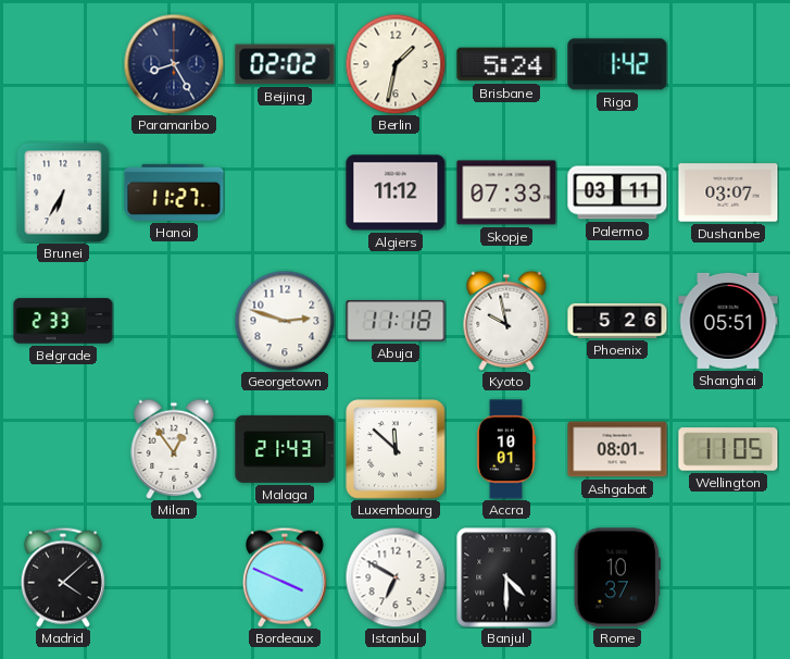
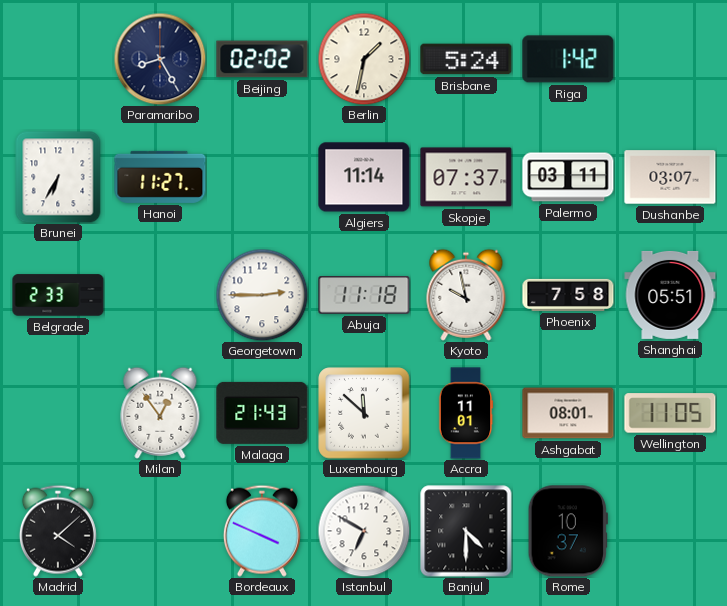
Algiers: 11:12 -> 11:14 (364, 177)
Skopje: 07:33 -> 07:37 (466, 177)
Georgetown: 2:48 -> 2:45 (262, 295)
Phoenix: 5:26 -> 7:58 (568, 295)
Accra: 10:01 -> 11:01 (466, 413)
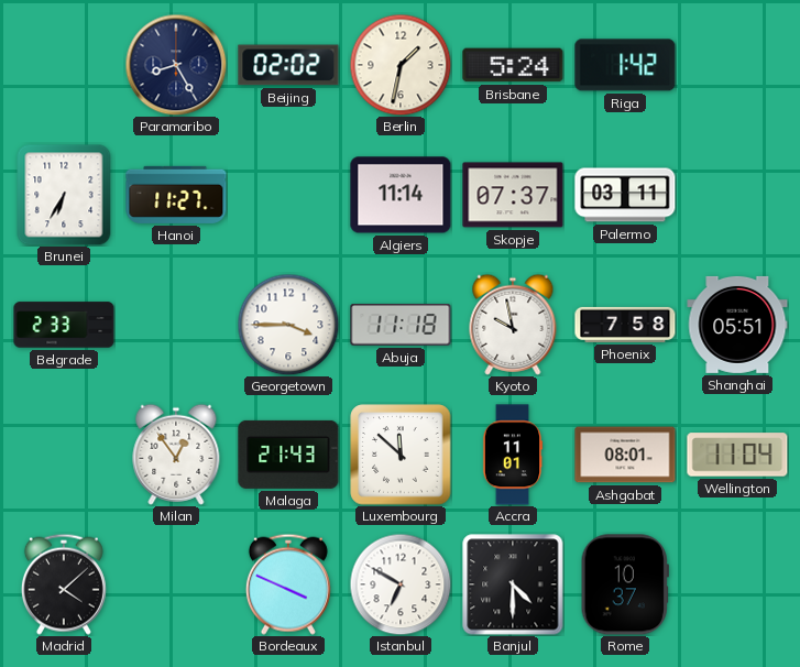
Dushanbe: 03:07 -> none (670, 177)
Georgetown: 2:45 -> 3:45 (288, 325)
Wellington: 11:05 -> 11:04 (737, 455)
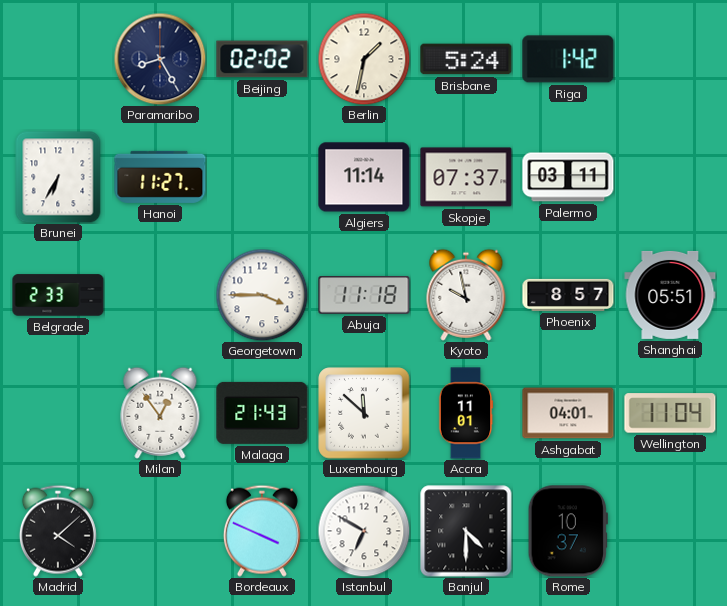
Phoenix: 7:58 -> 8:57 (568, 295)
Ashgabat: 08:01 -> 04:01 (568, 413)
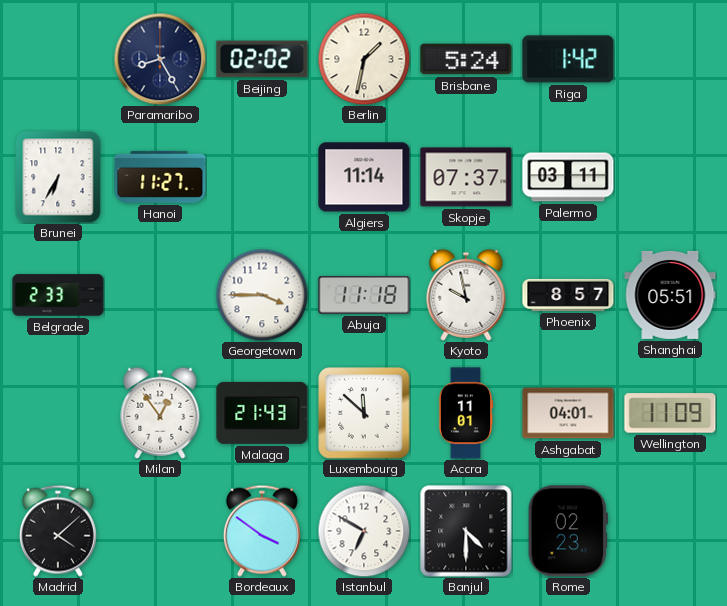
Wellington: 11:04 -> 11:09 (670, 413)
Bordeaux: 3:49 -> 3:51 (262, 531)
Rome: 10:37 -> 02:23 (568, 531)
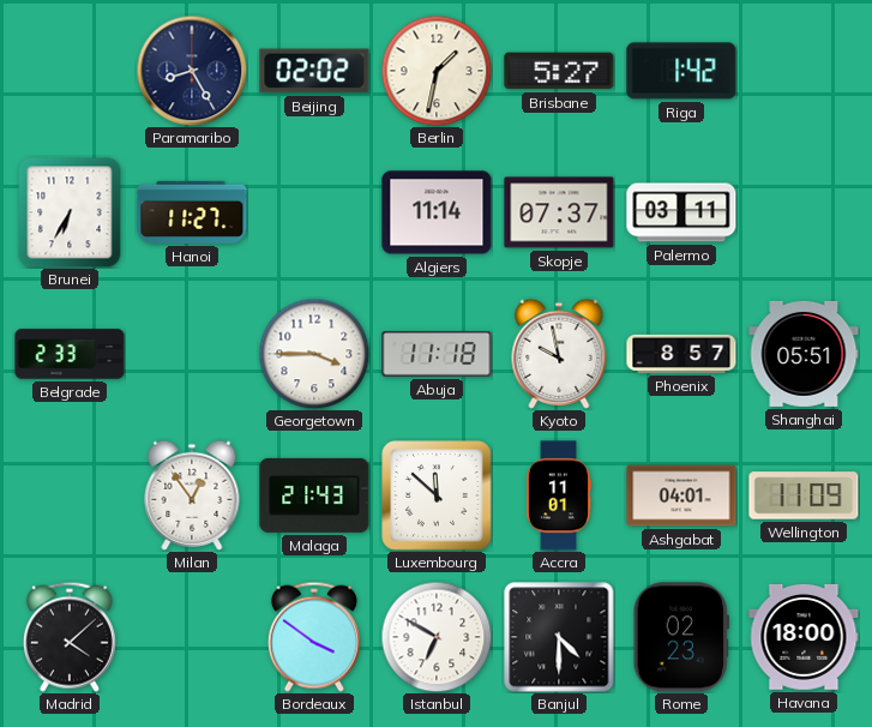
Brisbane: 5:24 -> 5:27 (559, 71)
Havana: none -> 18:00 (804, 637)
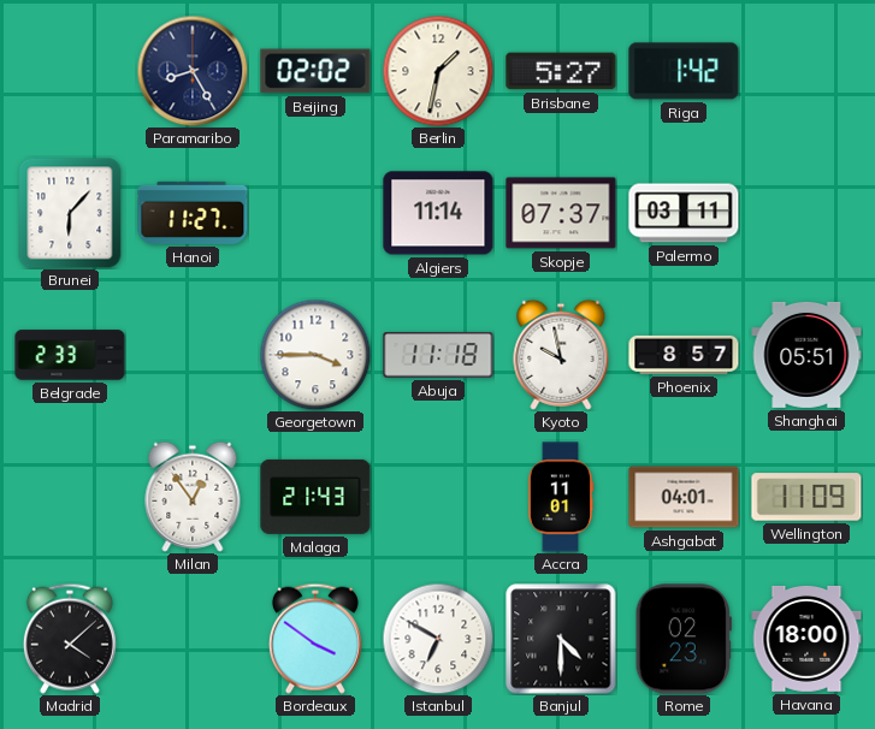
Brunei: 6:35 -> 6:07 (70, 213)
Luxembourg: 11:52 -> none (437, 495)
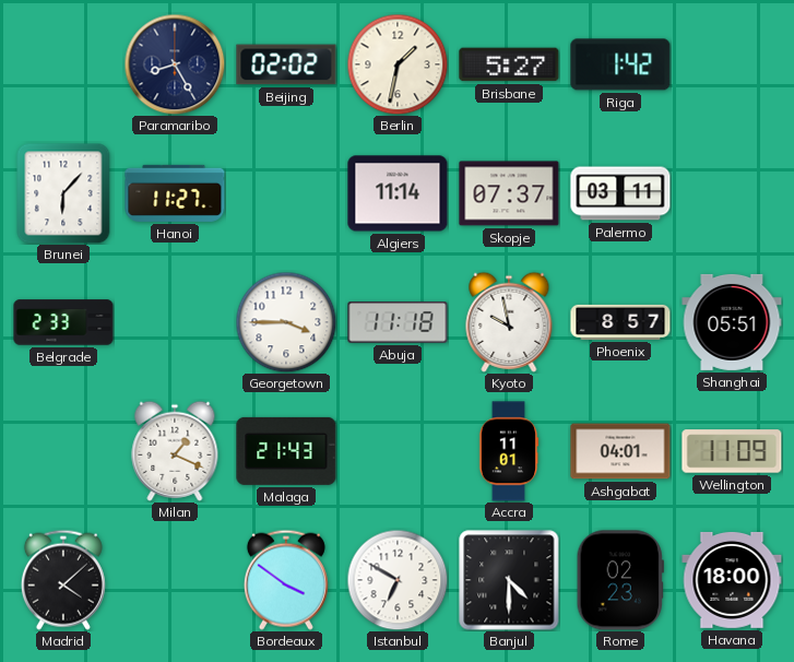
Milan: 12:54 -> 1:19 (175, 451)
